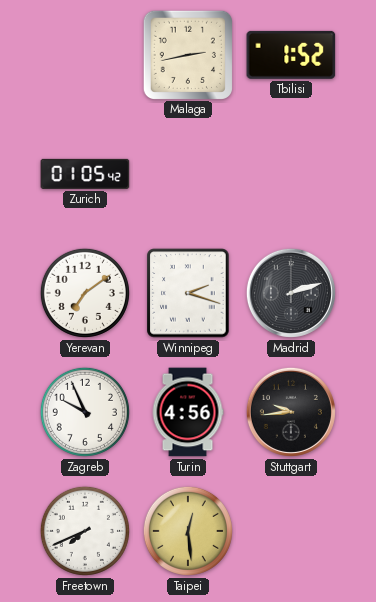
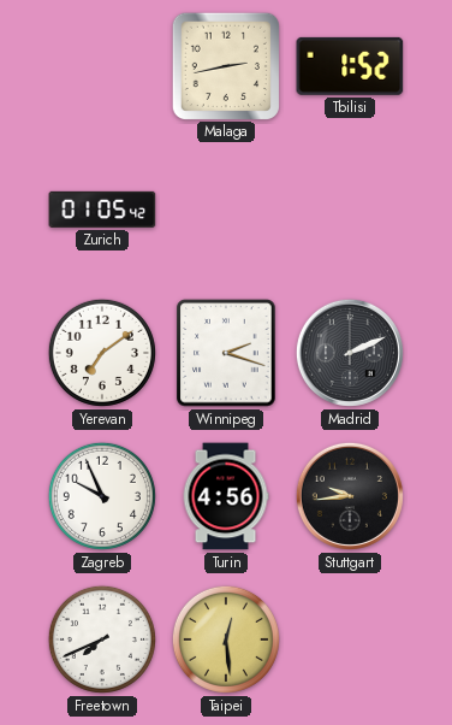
Madrid: 2:12 -> 2:11 (350, 353)
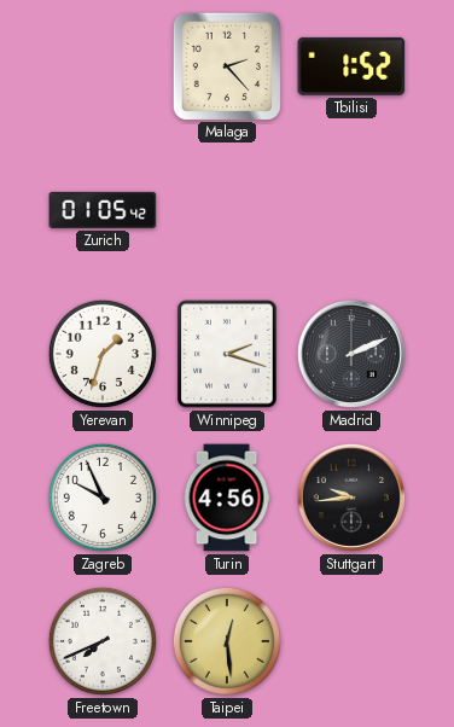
Malaga: 2:43 -> 2:23 (226, 65)
Yerevan: 7:09 -> 1:33 (103, 354)
